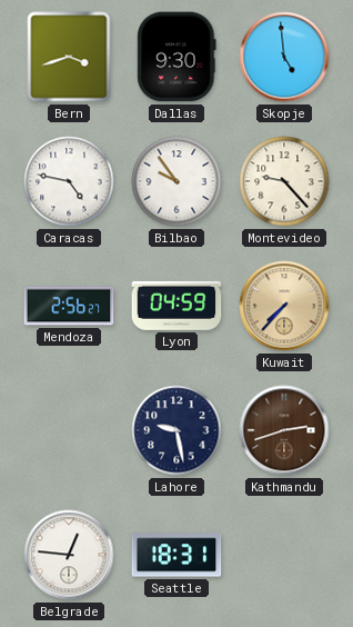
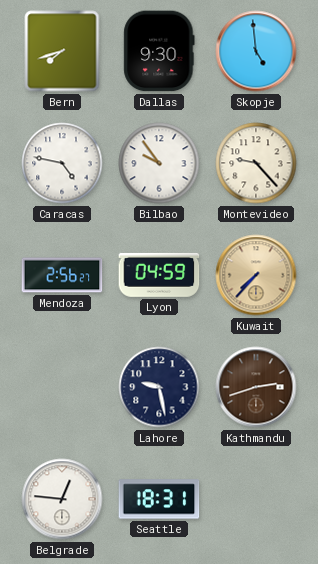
Bern: 3:42 -> 7:42 (62, 51)
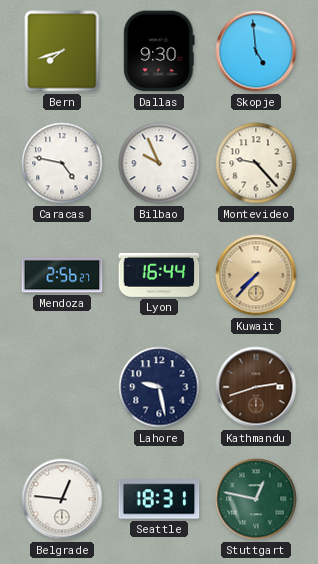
Bilbao: 9:54 -> 9:56 (159, 163)
Lyon: 04:59 -> 16:44 (159, 275)
Stuttgart: none -> 12:47 (256, 499)
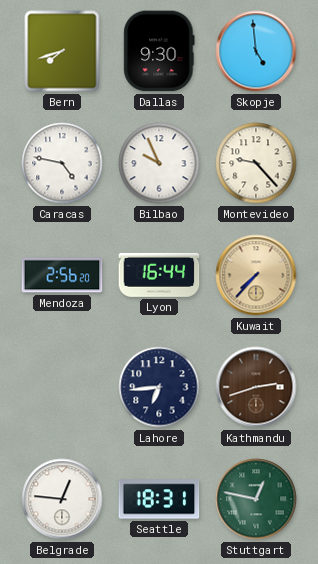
Mendoza: 2:56:27 -> 2:56:20 (62, 275)
Lahore: 9:28 -> 6:44 (159, 387)
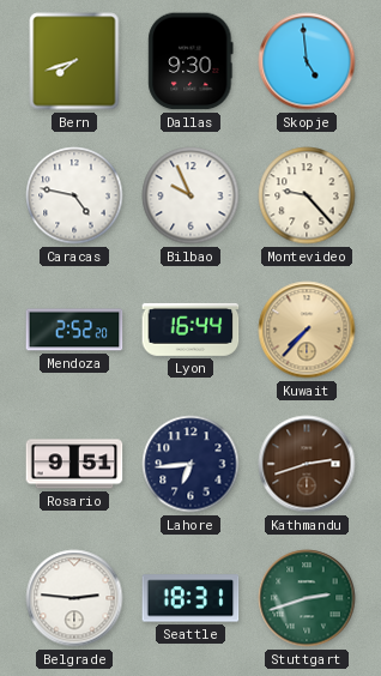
Mendoza: 2:56 -> 2:52 (74, 330)
Rosario: none -> 9:51 (74, 464)
Belgrade: 12:46 -> 2:46 (74, 598)
Stuttgart: 12:47 -> 2:42 (307, 598)
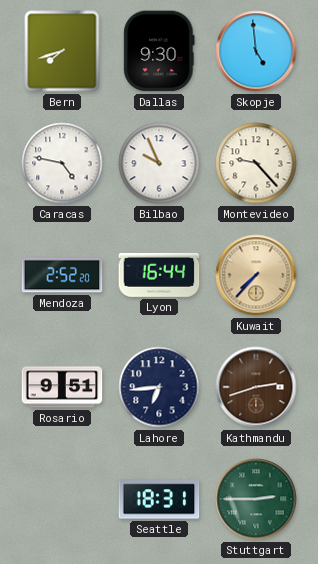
Belgrade: 2:46 -> none (74, 598)
Stuttgart: 2:42 -> 2:45 (256, 499)
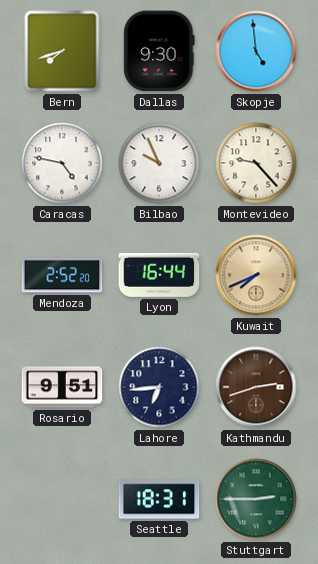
Kuwait: 7:37 -> 7:41 (256, 275)
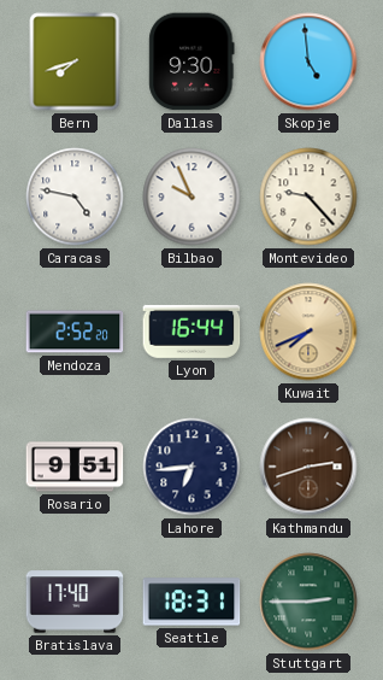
Bratislava: none -> 17:40 (75, 602)
